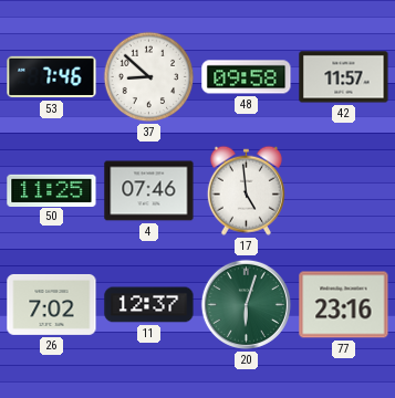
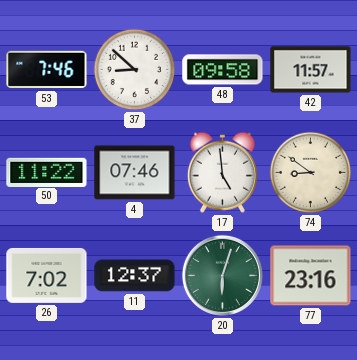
50: 11:25 -> 11:22 (47, 172)
74: none -> 8:51 (311, 173)
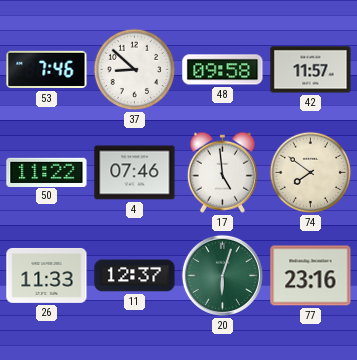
74: 8:51 -> 7:51 (311, 173)
26: 7:02 -> 11:33 (47, 275)
